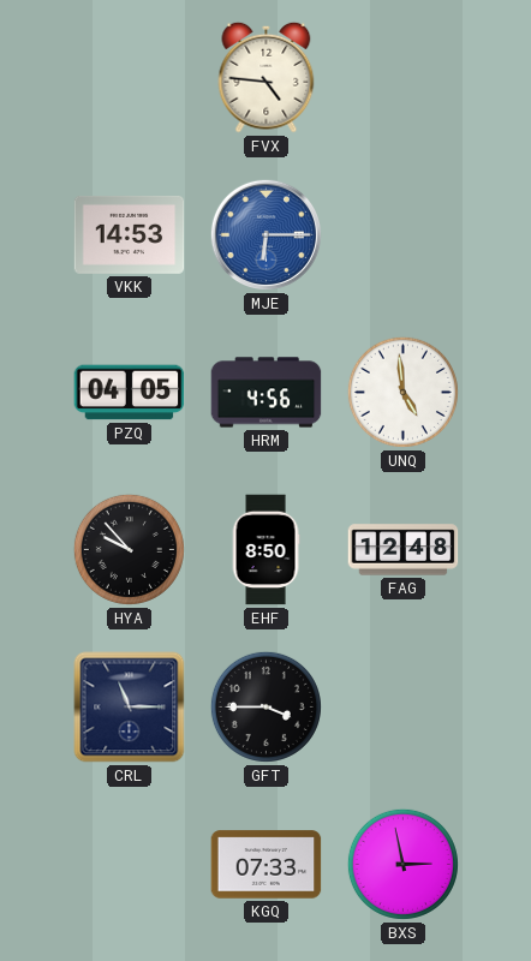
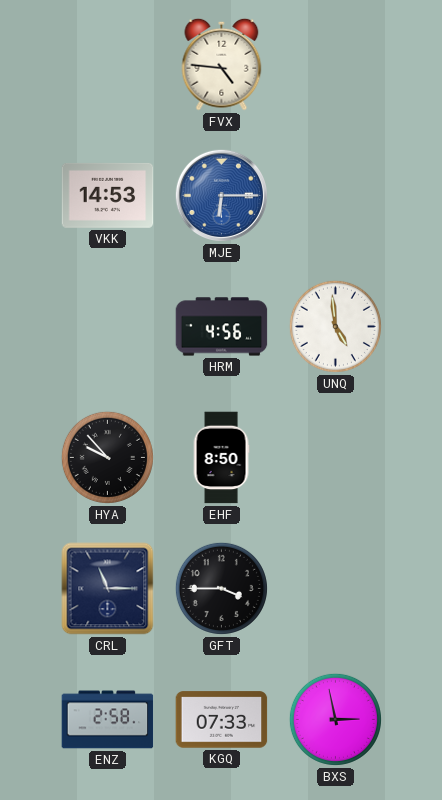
PZQ: 04:05 -> none (130, 393)
FAG: 12:48 -> none (404, 550)
ENZ: none -> 2:58 (108, 720)
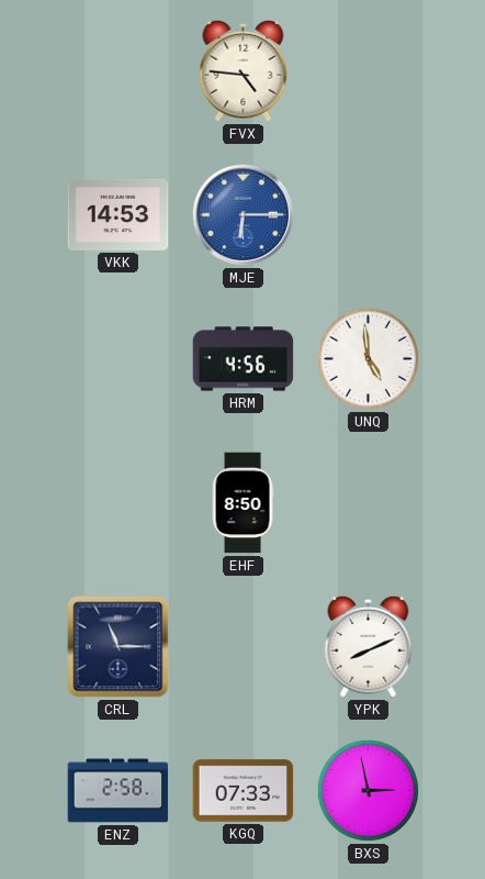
HYA: 9:53 -> none (107, 457)
GFT: 3:45 -> none (221, 588)
YPK: none -> 8:11 (369, 646)
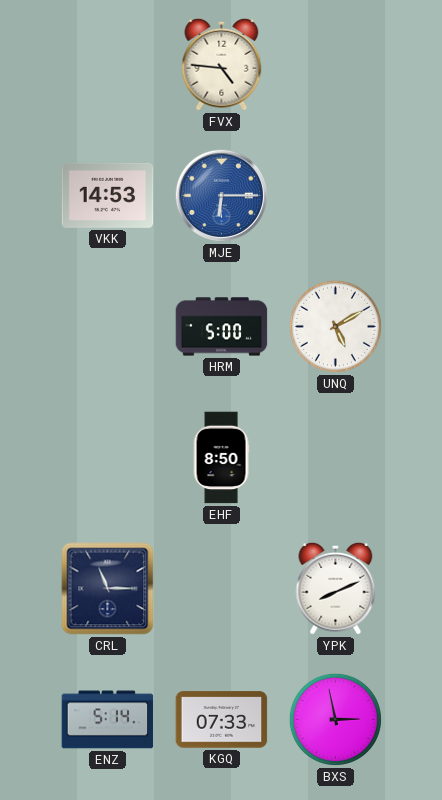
HRM: 4:56 -> 5:00 (222, 327)
UNQ: 4:59 -> 5:10 (335, 326)
ENZ: 2:58 -> 5:14 (108, 720)
